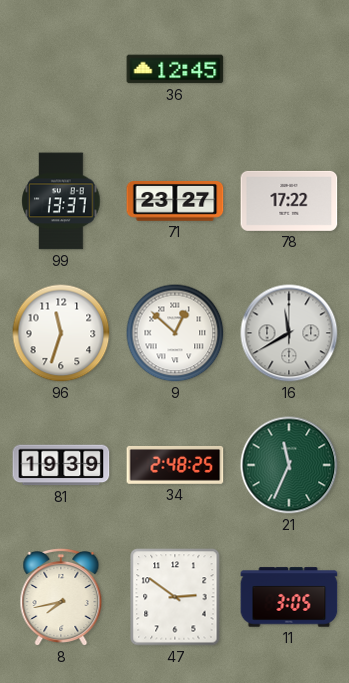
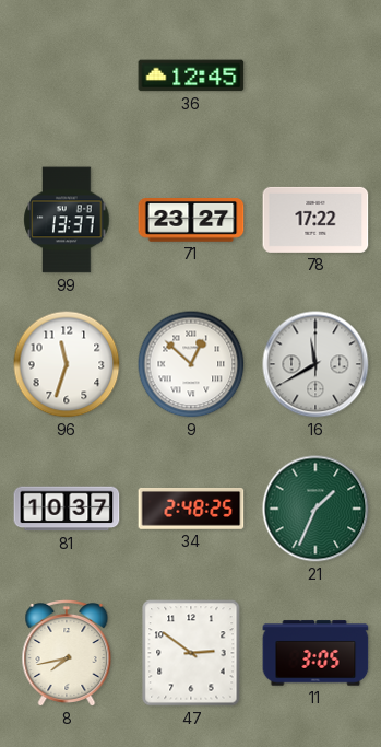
81: 19:39 -> 10:37 (67, 509)
21: 11:34 -> 1:34 (315, 509)
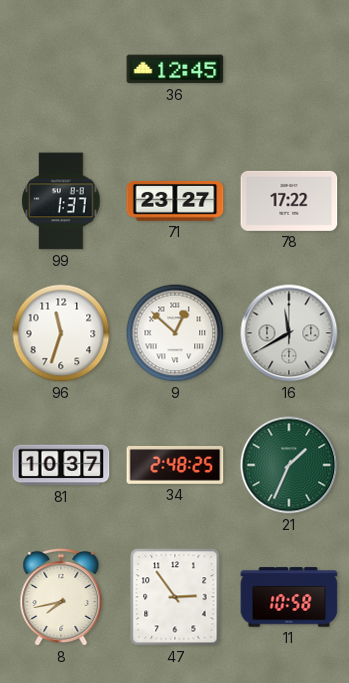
99: 13:37 -> 1:37 (61, 201)
47: 2:51 -> 2:54 (175, 597)
11: 3:05 -> 10:58 (289, 597)
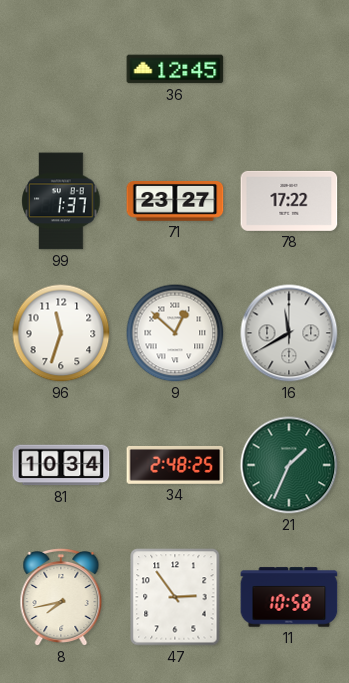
81: 10:37 -> 10:34 (61, 465)
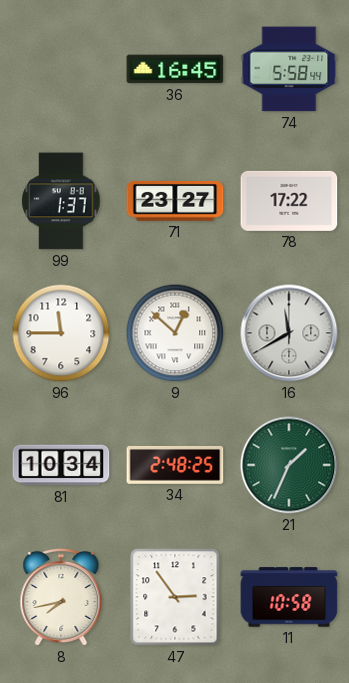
36: 12:45 -> 16:45 (175, 69)
74: none -> 5:58 (289, 69)
96: 11:33 -> 11:45 (61, 333)
